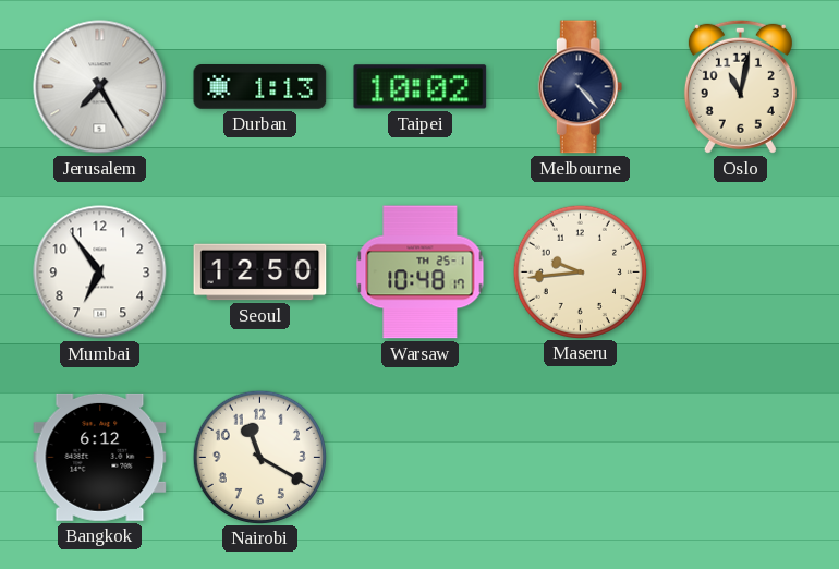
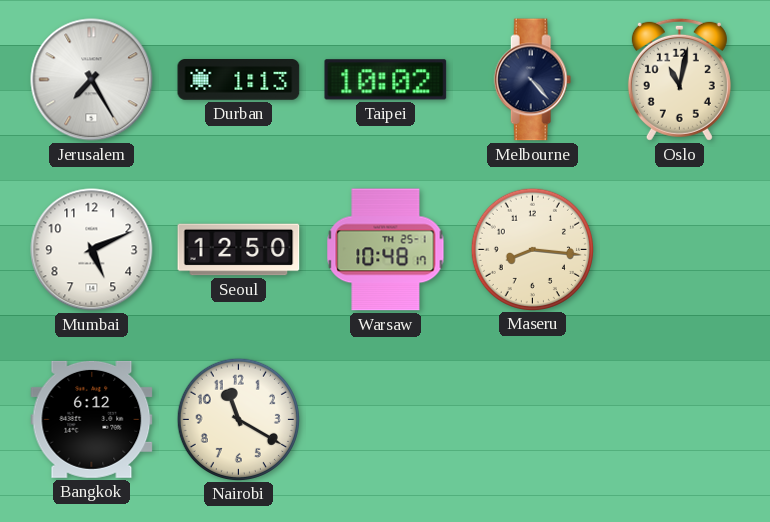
Mumbai: 6:54 -> 5:11 (92, 250)
Maseru: 9:44 -> 8:16 (532, 249)
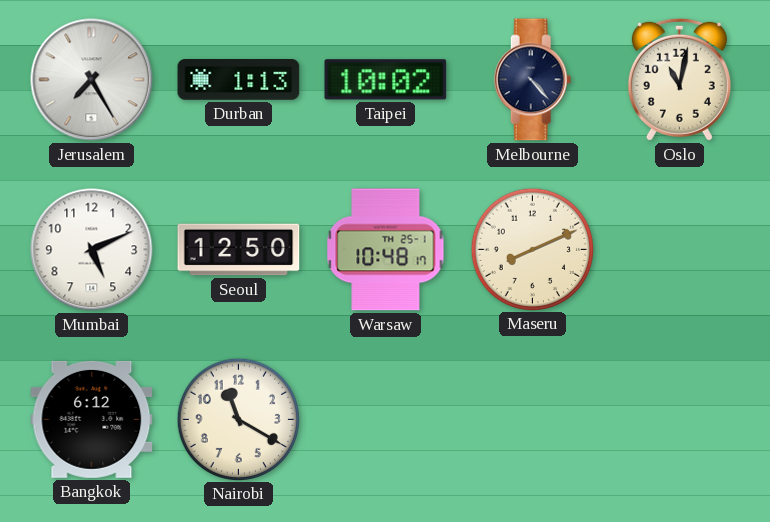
Maseru: 8:16 -> 8:11 (532, 249)
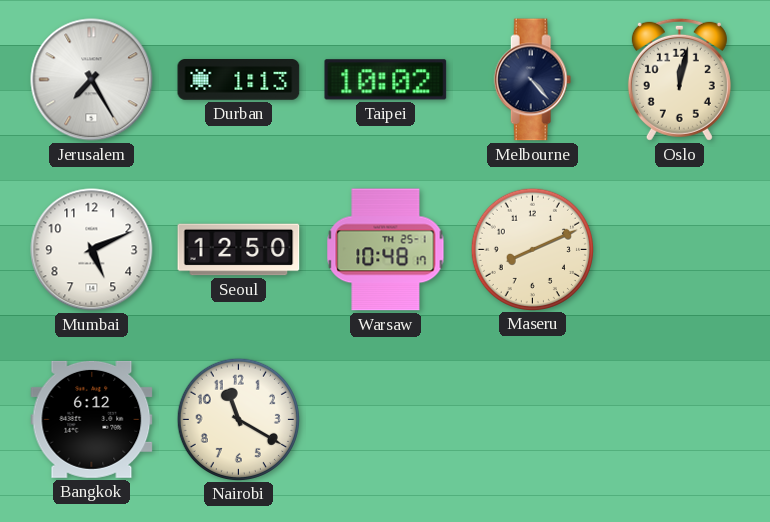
Oslo: 11:02 -> 12:02 (679, 79)
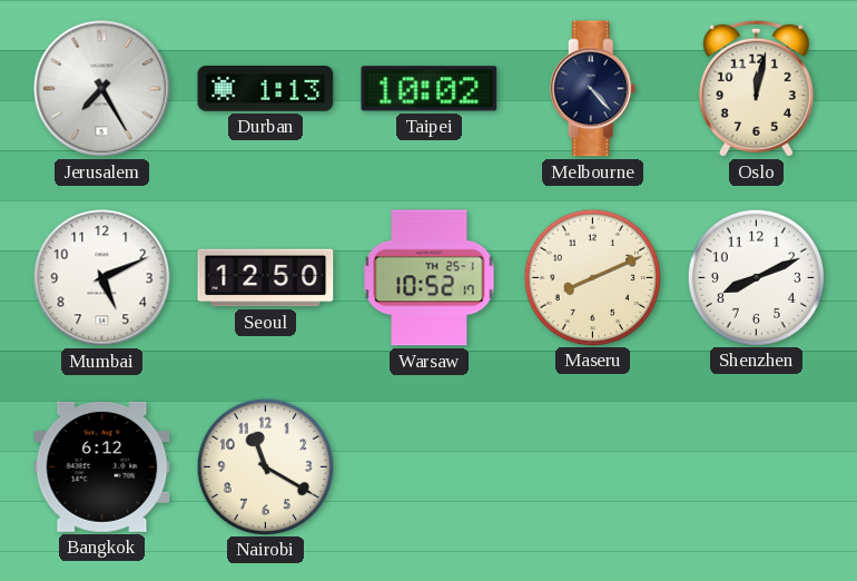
Warsaw: 10:48 -> 10:52 (430, 278)
Shenzhen: none -> 8:11 (756, 277)
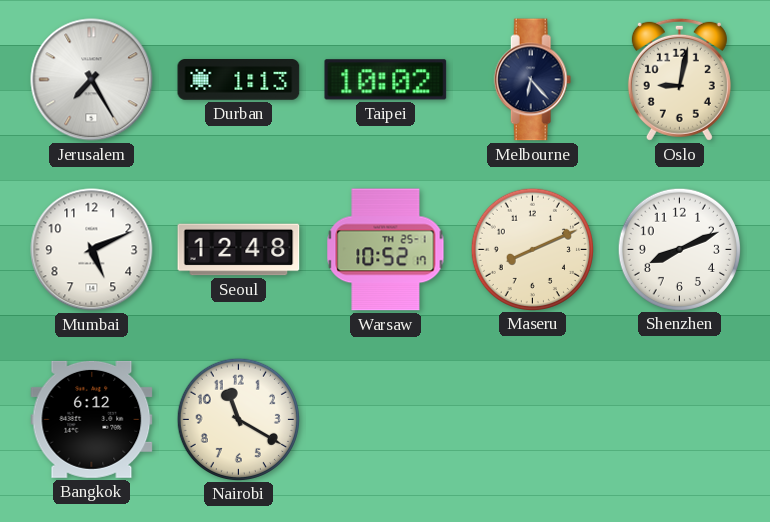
Melbourne: 4:23 -> 6:23 (533, 80)
Oslo: 12:02 -> 9:02 (679, 79)
Seoul: 12:50 -> 12:48 (239, 250)
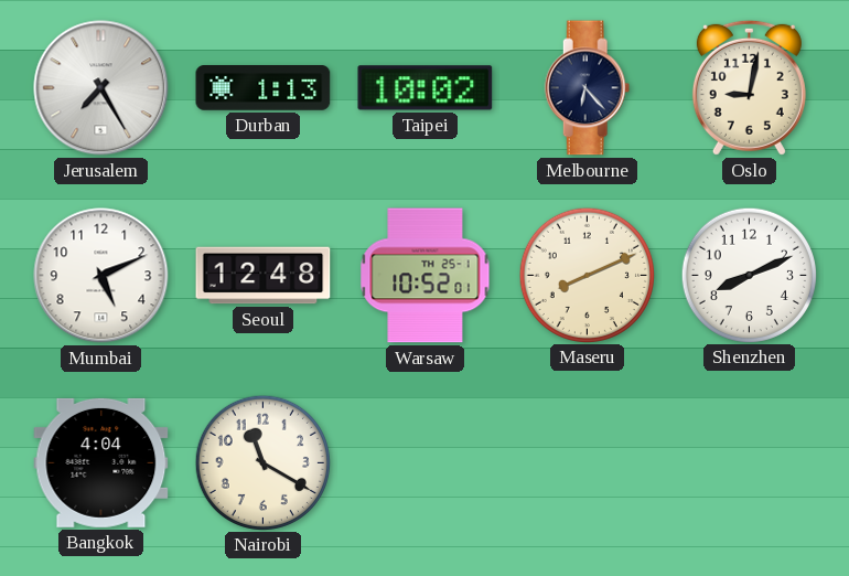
Warsaw: 10:52:17 -> 10:52:01 (426, 276)
Bangkok: 6:12 -> 4:04 (101, 462)
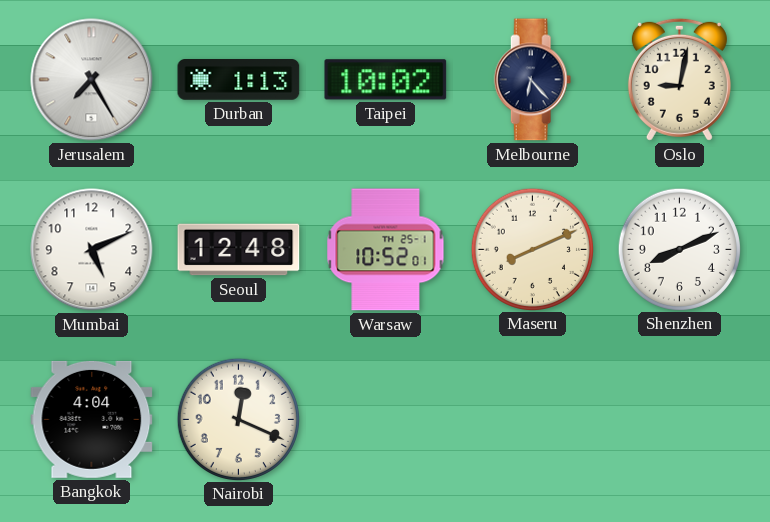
Nairobi: 11:20 -> 12:19 (238, 419)
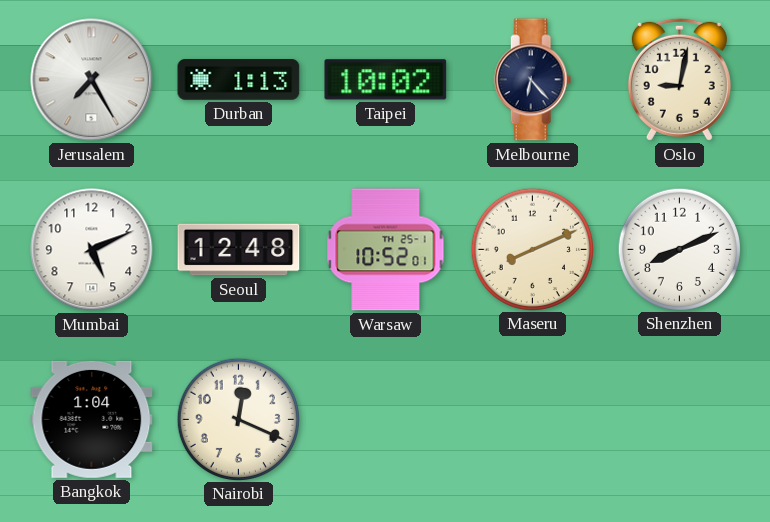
Bangkok: 4:04 -> 1:04 (92, 419)
